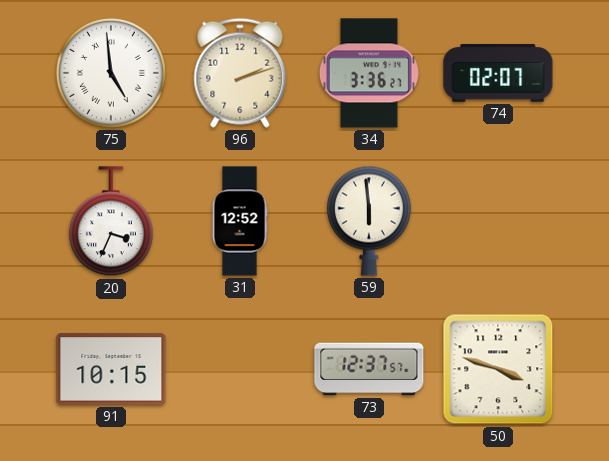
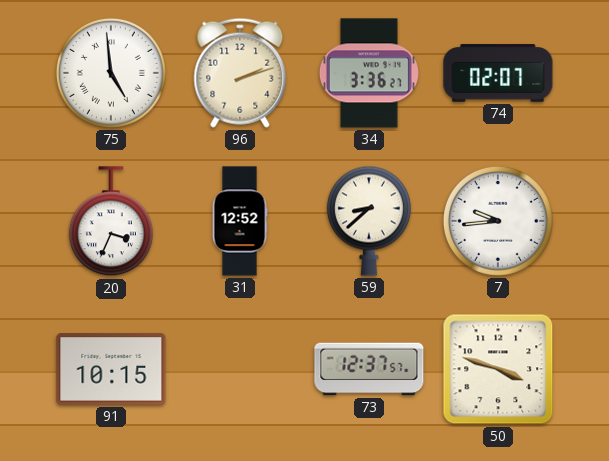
59: 5:59 -> 8:38 (369, 221)
7: none -> 9:44 (498, 221)
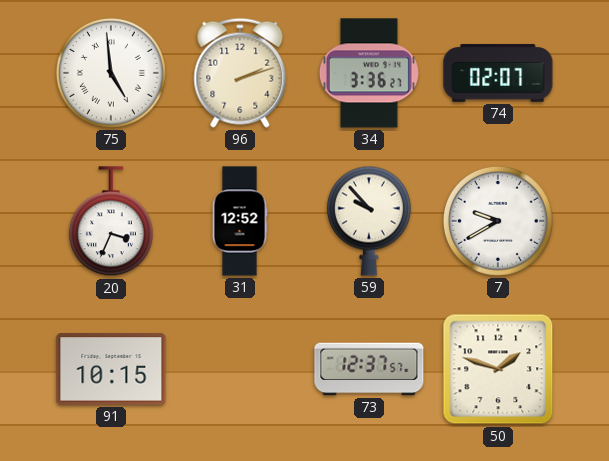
59: 8:38 -> 9:53 (369, 221)
7: 9:44 -> 9:40 (498, 221)
50: 3:48 -> 1:48 (498, 369)
